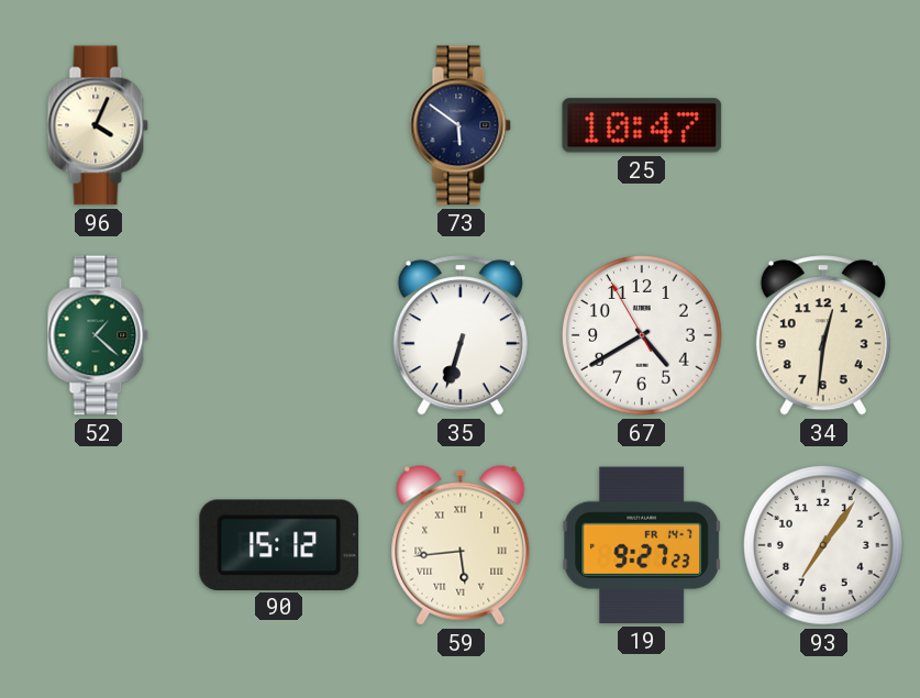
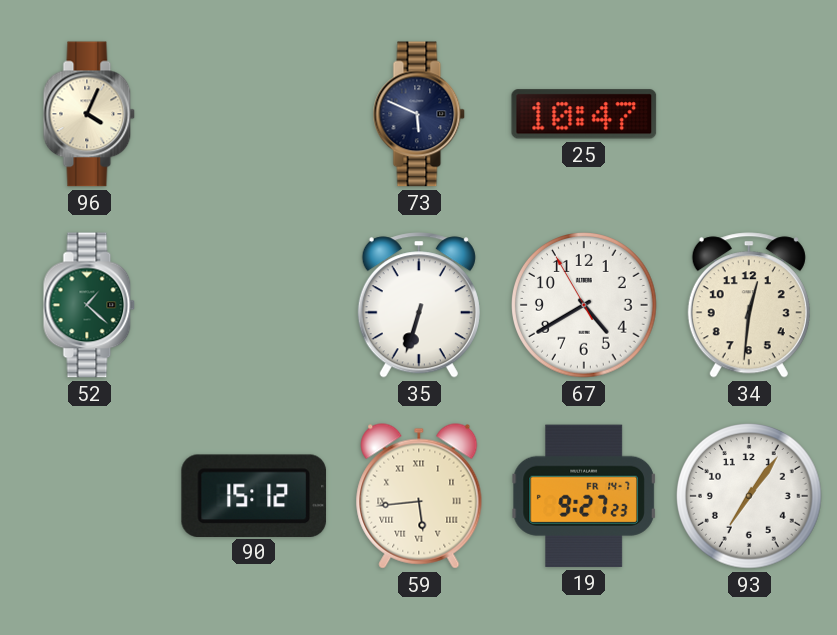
73: 5:51 -> 5:49 (419, 114)
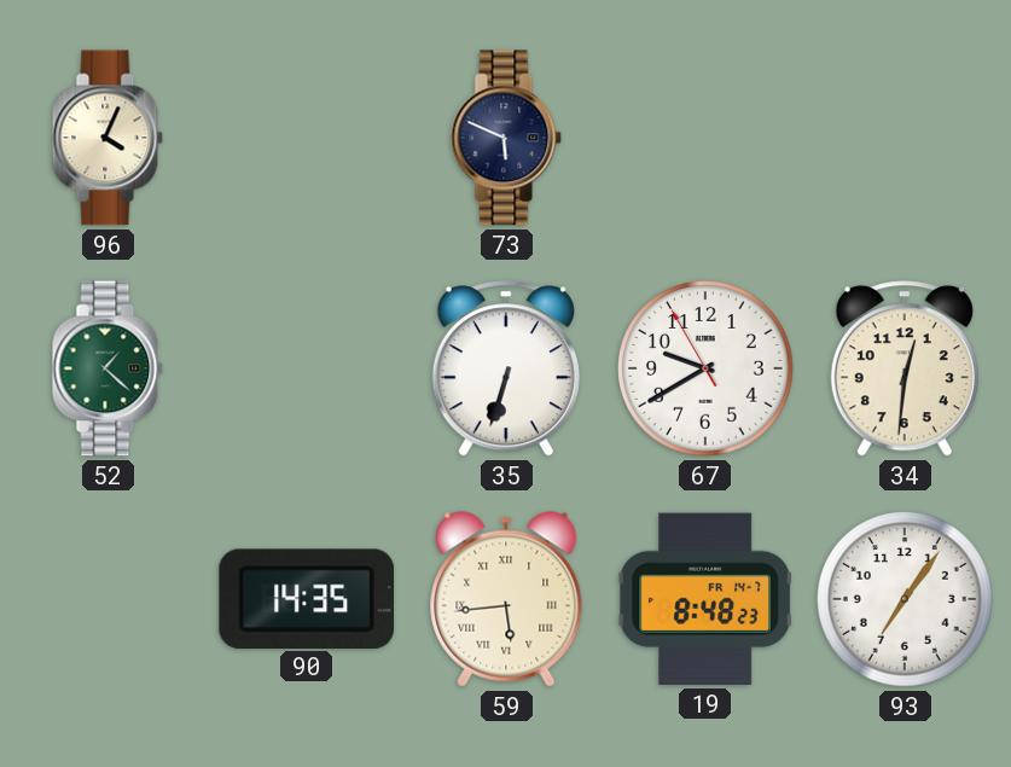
25: 10:47 -> none (584, 114)
67: 4:39 -> 9:39 (707, 370)
90: 15:12 -> 14:35 (307, 598)
19: 9:27 -> 8:48 (705, 599)
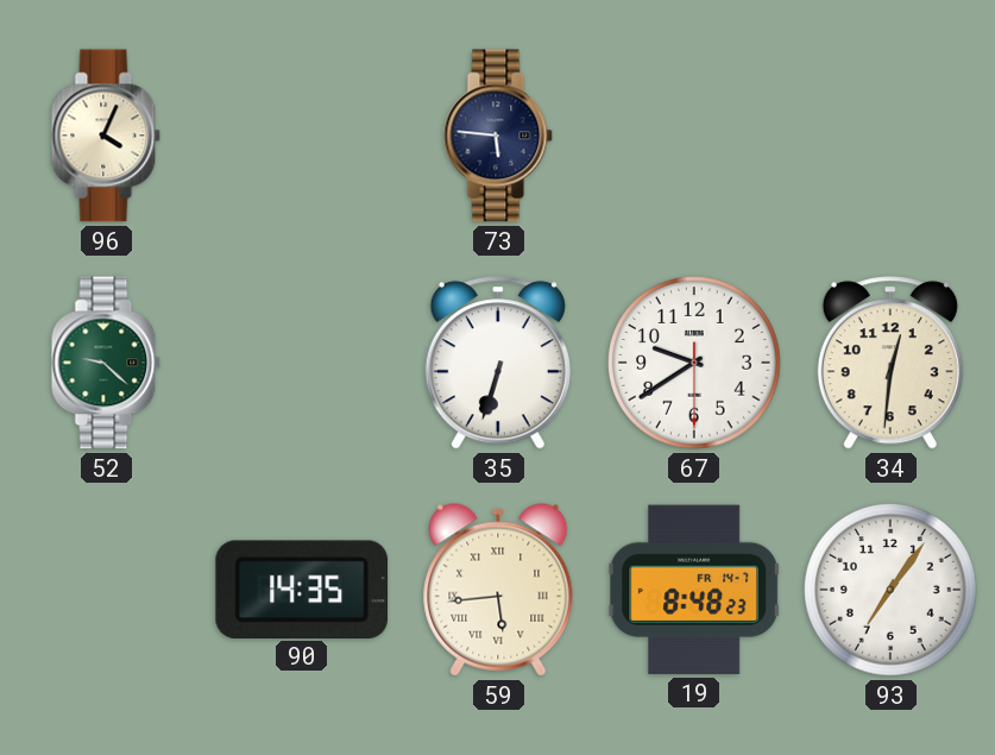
73: 5:49 -> 5:46 (498, 136)
52: 1:22 -> 9:22 (106, 363)
67: 9:39:55 -> 9:39:30 (695, 364)
